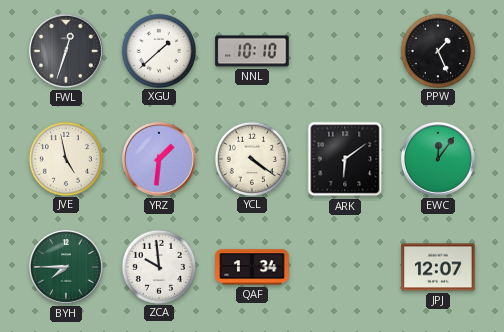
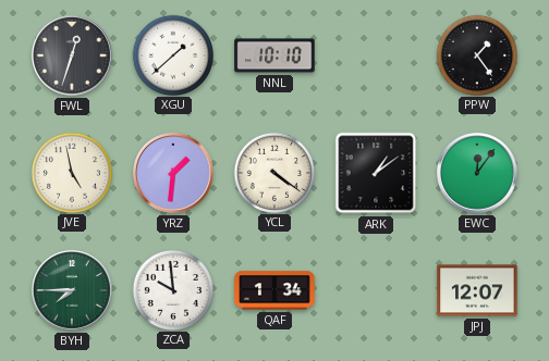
PPW: 1:26 -> 1:24 (476, 54)
ARK: 6:09 -> 1:09 (376, 173)
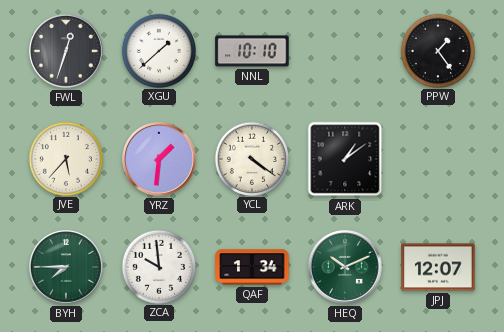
JVE: 4:58 -> 5:37 (65, 158)
EWC: 12:06 -> none (478, 174)
HEQ: none -> 10:11 (346, 268)
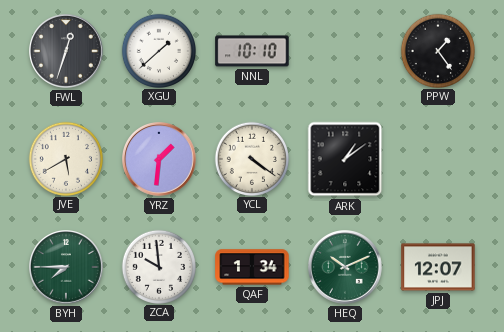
JVE: 5:37 -> 5:40 (65, 158)
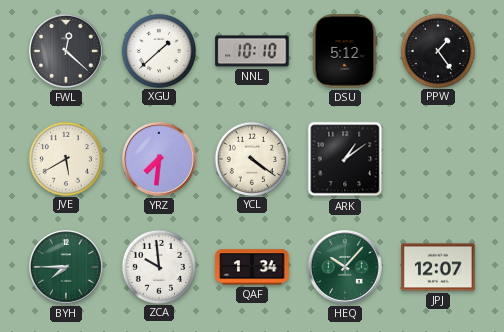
FWL: 12:33 -> 12:22 (67, 52)
DSU: none -> 5:12 (345, 51)
YRZ: 1:31 -> 7:31 (160, 160)
HEQ: 10:11 -> 10:07 (346, 268)
